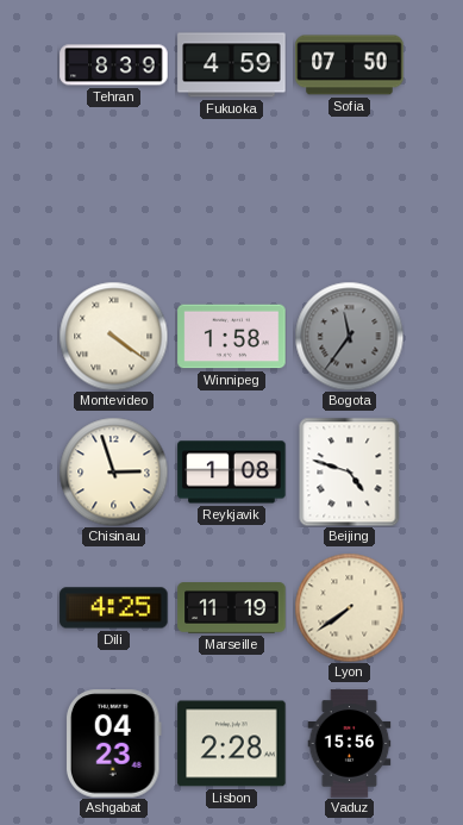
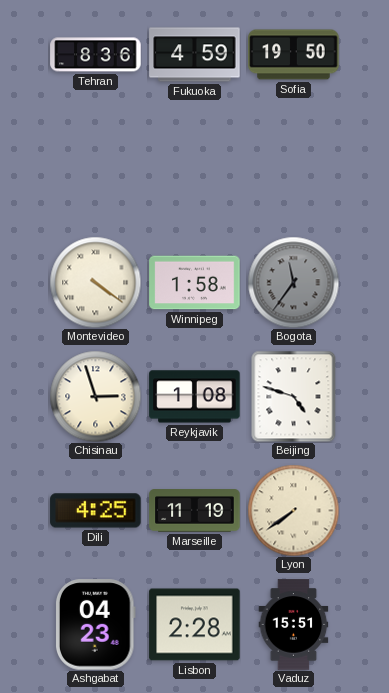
Tehran: 8:39 -> 8:36 (96, 55)
Sofia: 07:50 -> 19:50 (294, 55)
Vaduz: 15:56 -> 15:51 (294, 625)
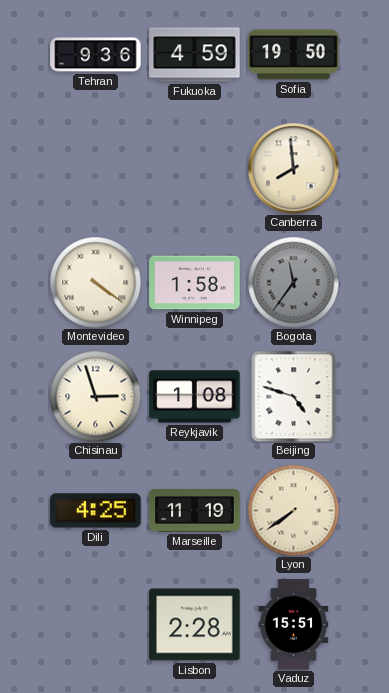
Tehran: 8:36 -> 9:36 (96, 55)
Canberra: none -> 7:59 (293, 168)
Ashgabat: 04:23 -> none (95, 625)
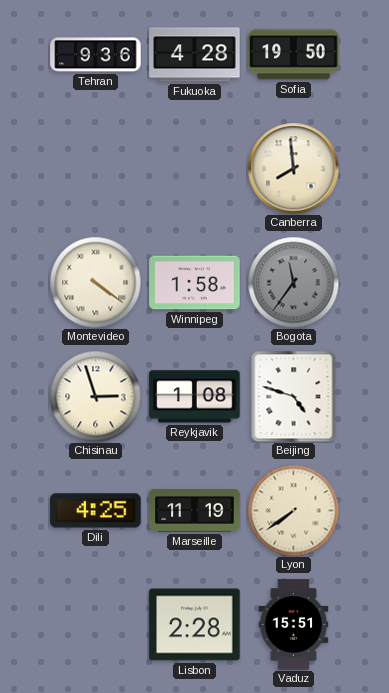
Fukuoka: 4:59 -> 4:28 (195, 55)
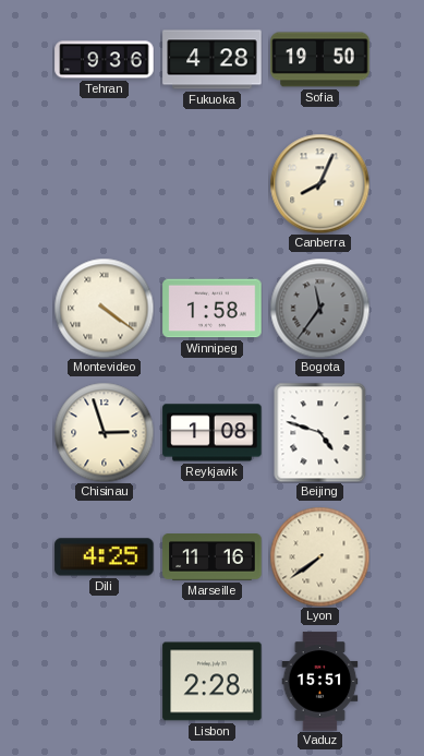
Canberra: 7:59 -> 8:04 (319, 183)
Marseille: 11:19 -> 11:16 (213, 557)
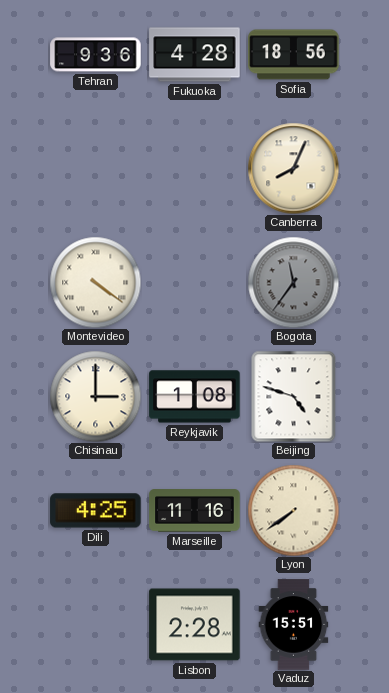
Sofia: 19:50 -> 18:56 (294, 55)
Winnipeg: 1:58 -> none (213, 309)
Chisinau: 2:57 -> 3:00 (95, 396)
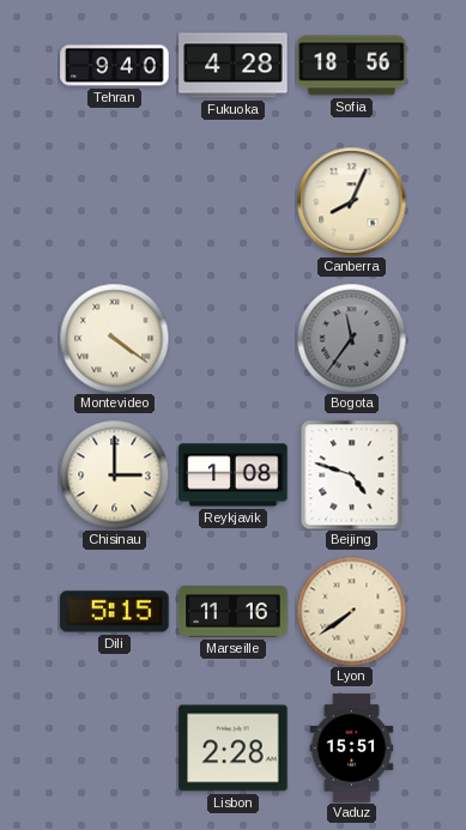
Tehran: 9:36 -> 9:40 (115, 66)
Dili: 4:25 -> 5:15 (115, 612)
